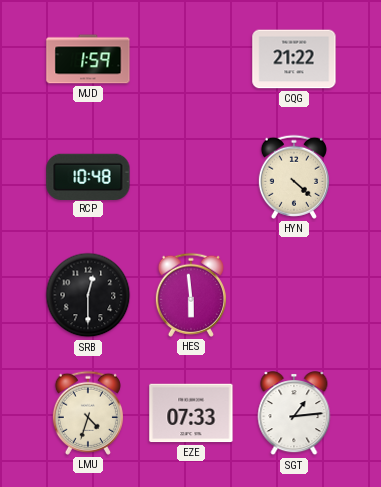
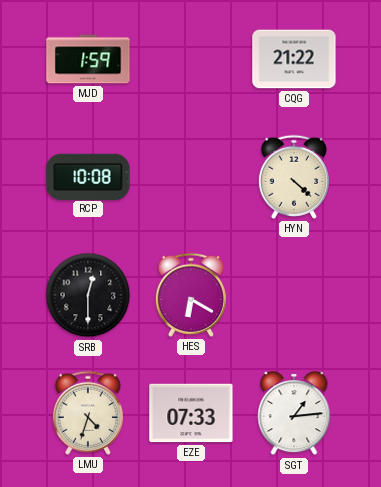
RCP: 10:48 -> 10:08 (88, 176)
HES: 5:59 -> 6:20 (191, 295)
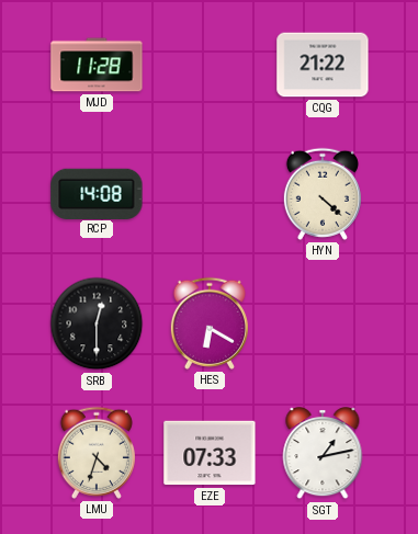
MJD: 1:59 -> 11:28 (97, 65)
RCP: 10:08 -> 14:08 (97, 193)
SGT: 1:14 -> 1:13 (323, 454)
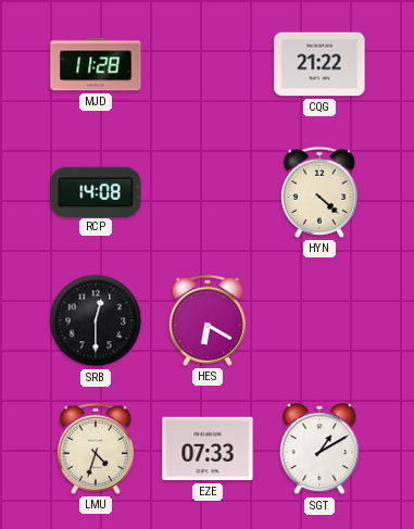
SGT: 1:13 -> 1:10 (319, 450)
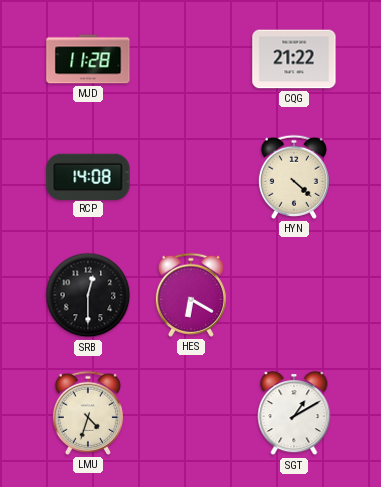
EZE: 07:33 -> none (208, 449)
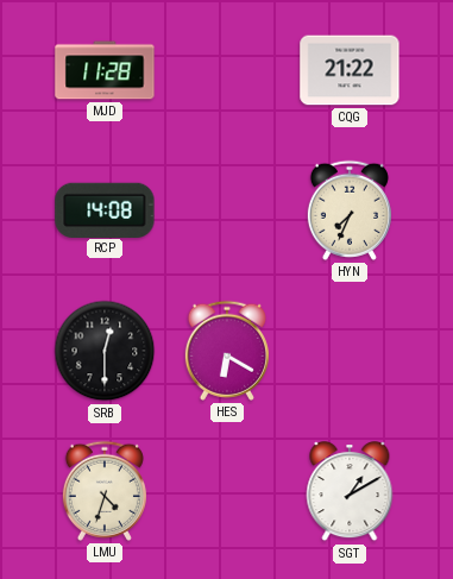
HYN: 4:22 -> 7:34 (350, 210)
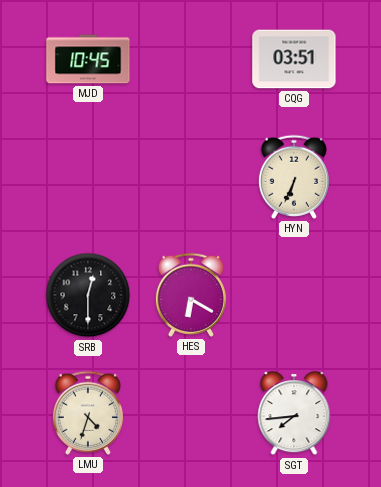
MJD: 11:28 -> 10:45 (88, 59)
CQG: 21:22 -> 03:51 (294, 59)
RCP: 14:08 -> none (105, 209)
HYN: 7:34 -> 6:34 (294, 177)
SGT: 1:10 -> 7:44 (294, 414)
